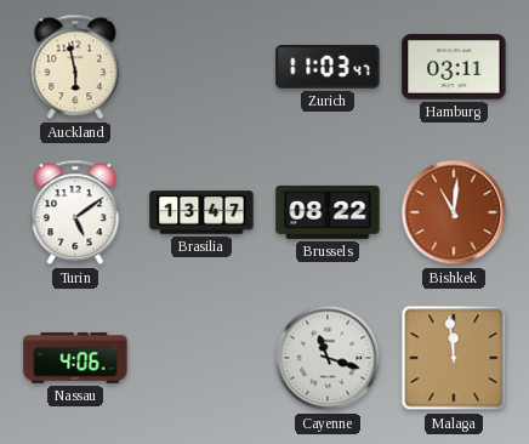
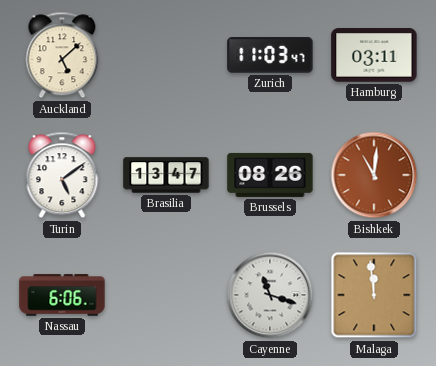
Auckland: 5:58 -> 5:08 (62, 55)
Brussels: 08:22 -> 08:26 (270, 175)
Nassau: 4:06 -> 6:06 (62, 295)
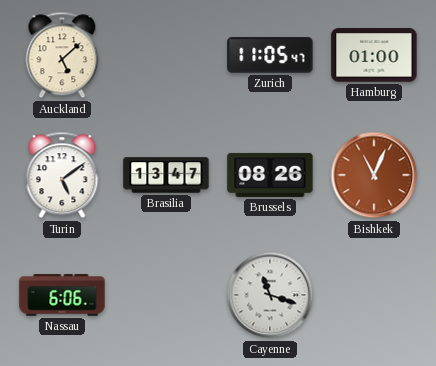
Zurich: 11:03 -> 11:05 (270, 55)
Hamburg: 03:11 -> 01:00 (374, 55)
Bishkek: 11:01 -> 11:04 (374, 175)
Malaga: 11:59 -> none (374, 295)
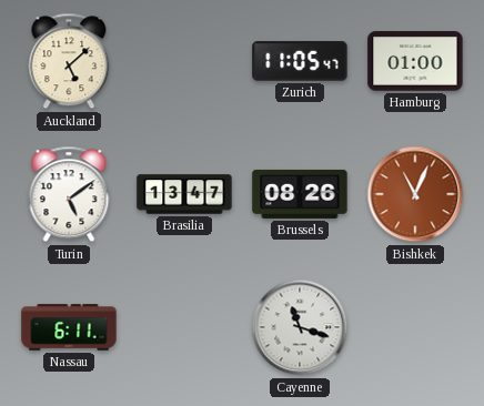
Nassau: 6:06 -> 6:11 (69, 327)
